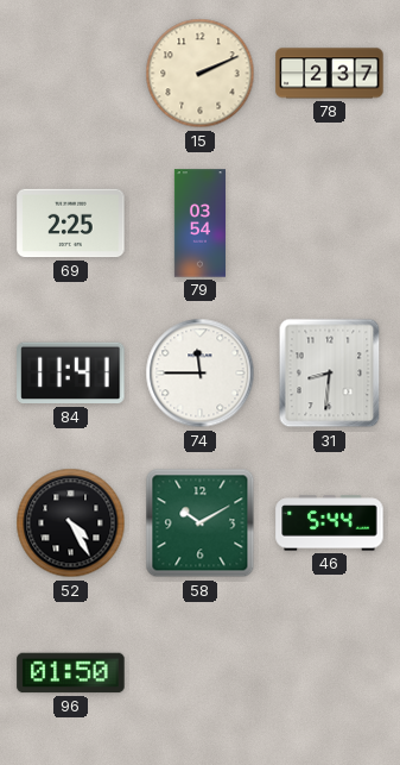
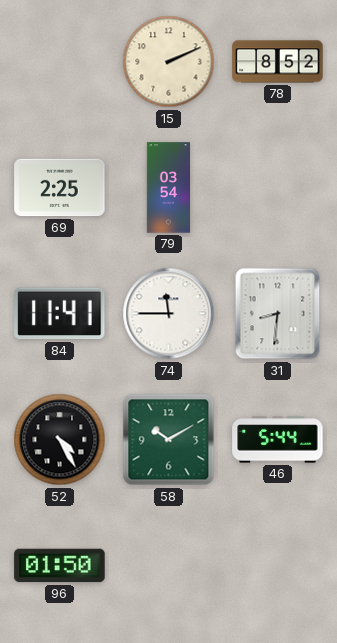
78: 2:37 -> 8:52 (278, 62)
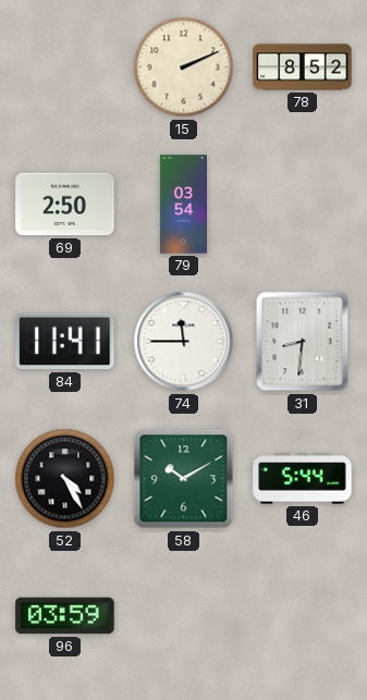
69: 2:25 -> 2:50 (65, 205)
96: 01:50 -> 03:59 (65, 616)
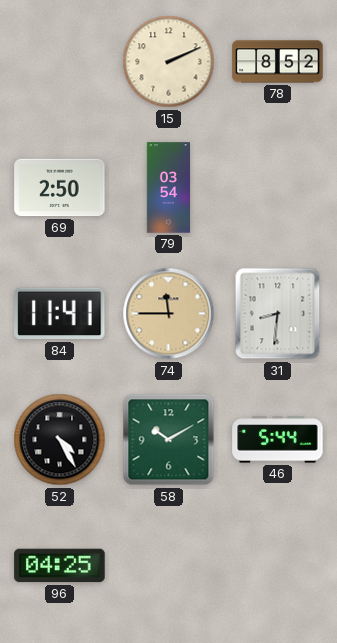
74 dial: white -> champagne (169, 314)
96: 03:59 -> 04:25 (60, 566)
